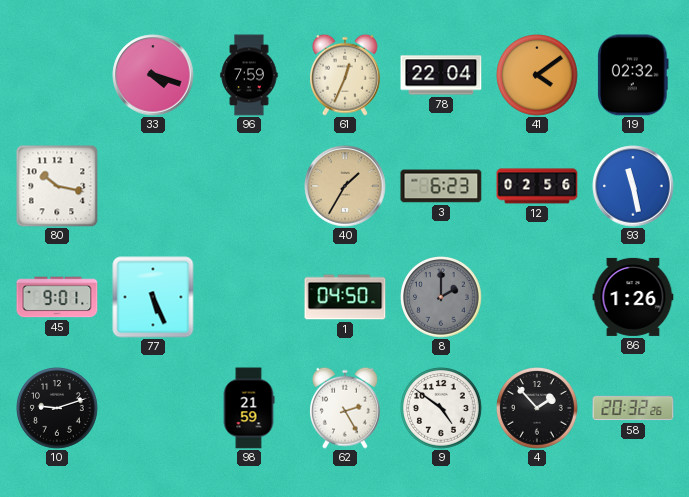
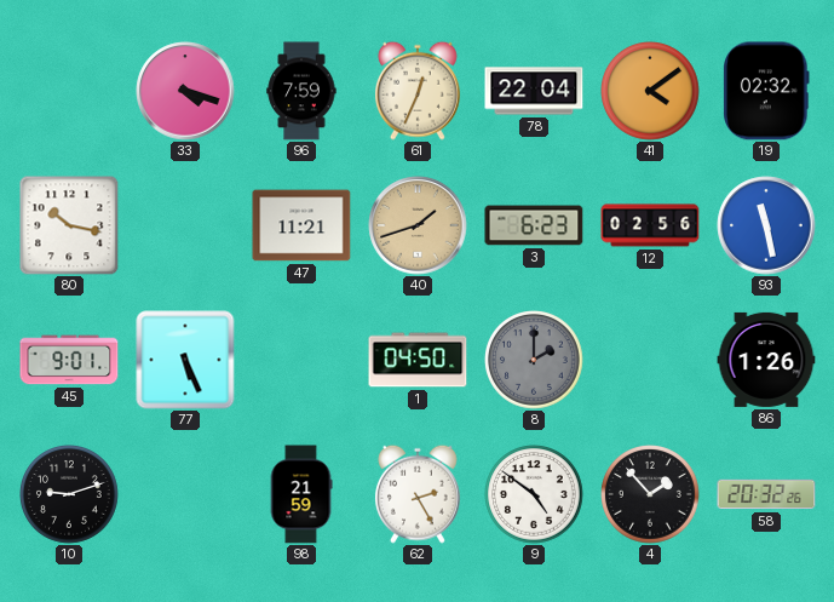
47: none -> 11:21 (301, 225)
40: 1:35 -> 1:42 (418, 225)
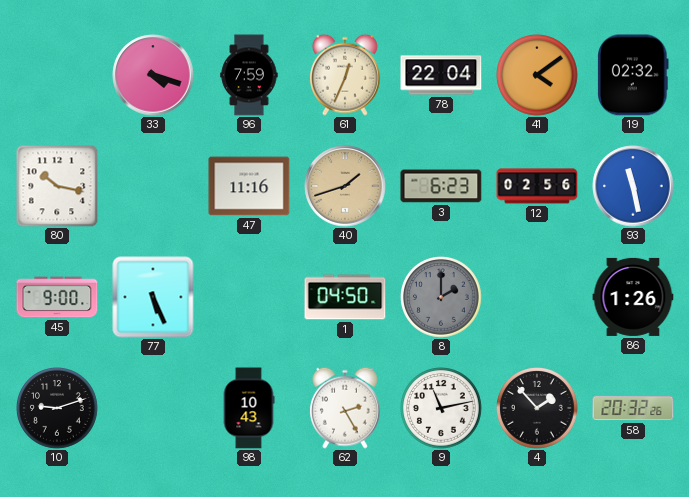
47: 11:21 -> 11:16 (249, 186)
45: 9:01 -> 9:00 (57, 297)
98: 21:59 -> 10:43 (249, 408)
9: 4:51 -> 11:13 (442, 409)
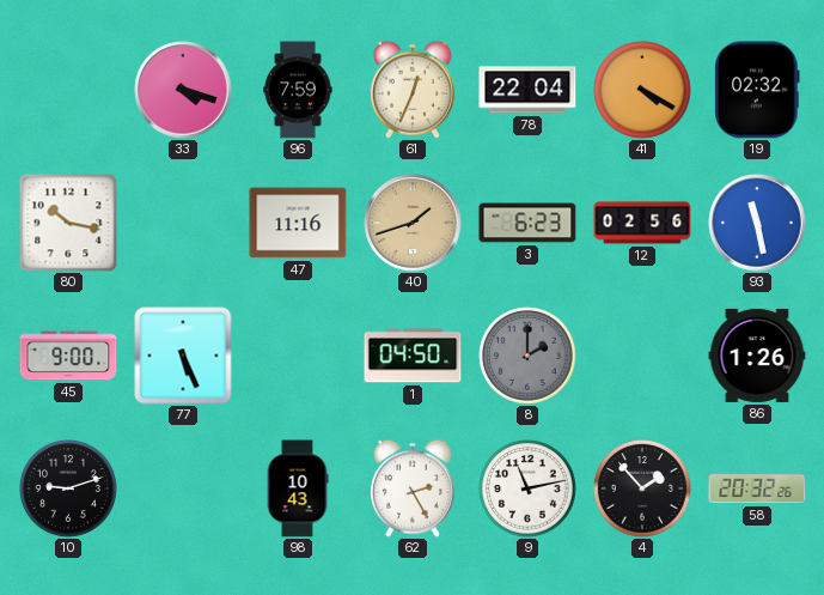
41: 4:09 -> 4:20 (643, 91)
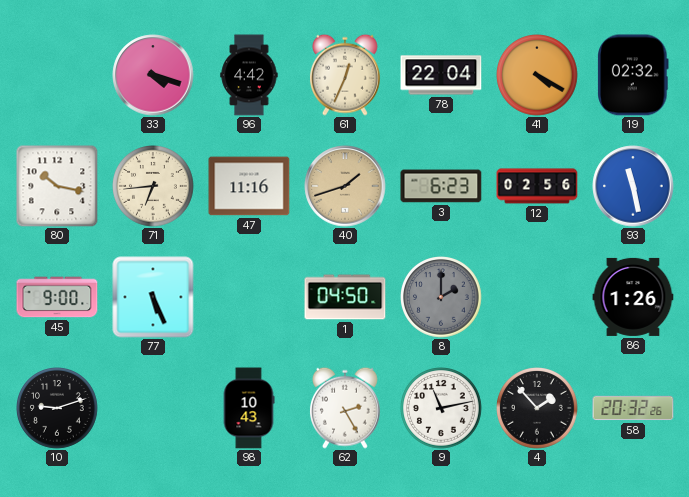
96: 7:59 -> 4:42 (249, 75)
71: none -> 6:44 (154, 187)
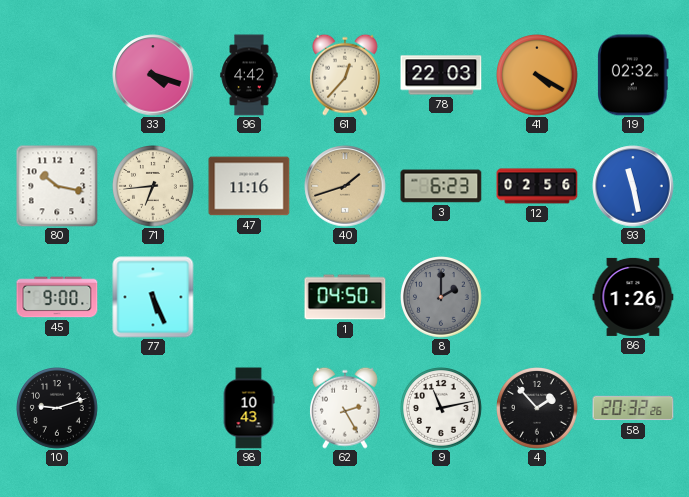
61: 12:34 -> 12:37 (345, 75)
78: 22:04 -> 22:03 (441, 75)
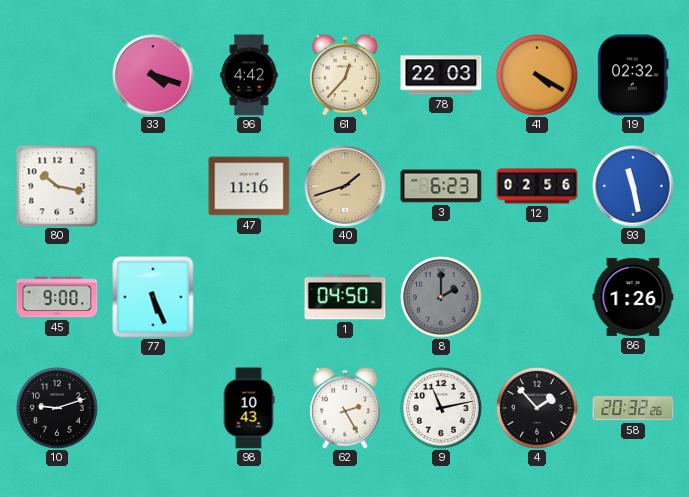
71: 6:44 -> none (154, 187)
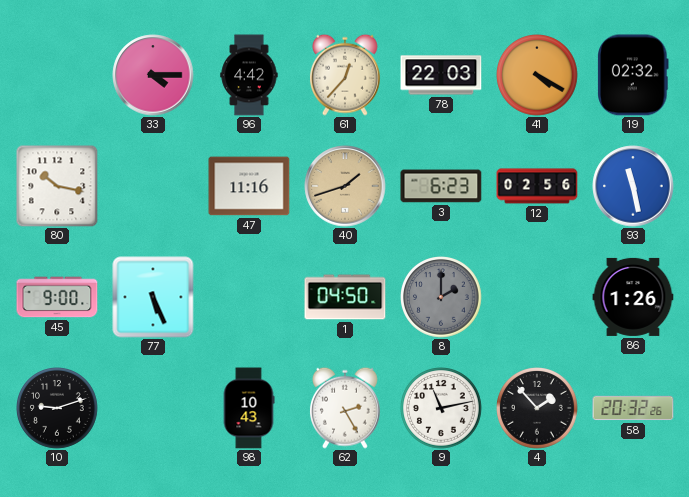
33: 4:18 -> 4:15 (153, 75)
